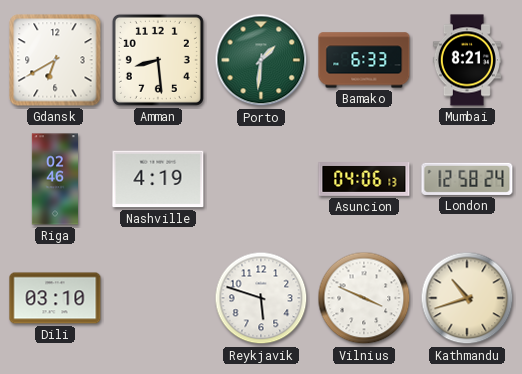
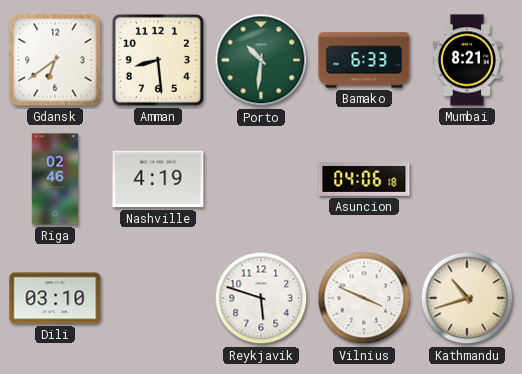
Gdansk: 6:40 -> 6:39 (55, 60)
Porto: 1:31 -> 10:31 (261, 60)
Asuncion: 04:06:13 -> 04:06:18 (364, 180)
London: 12:58 -> none (467, 179)
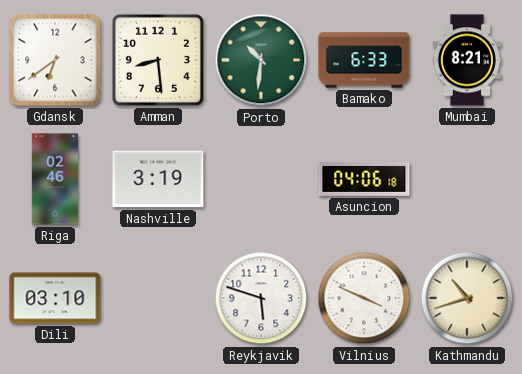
Nashville: 4:19 -> 3:19 (158, 179)
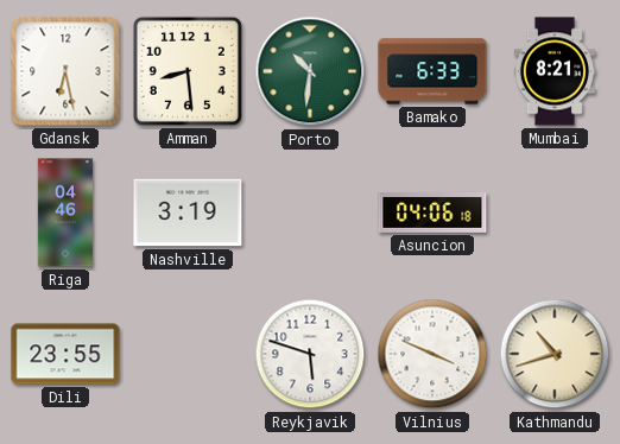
Gdansk: 6:39 -> 6:28 (65, 71)
Riga: 02:46 -> 04:46 (64, 213)
Dili: 03:10 -> 23:55 (65, 354)
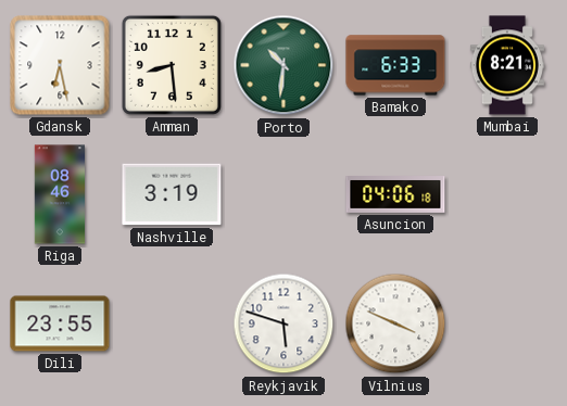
Riga: 04:46 -> 08:46 (59, 194)
Kathmandu: 10:42 -> none (555, 354)
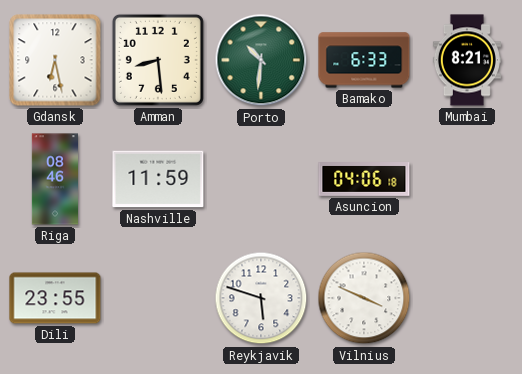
Nashville: 3:19 -> 11:59 (158, 179)
